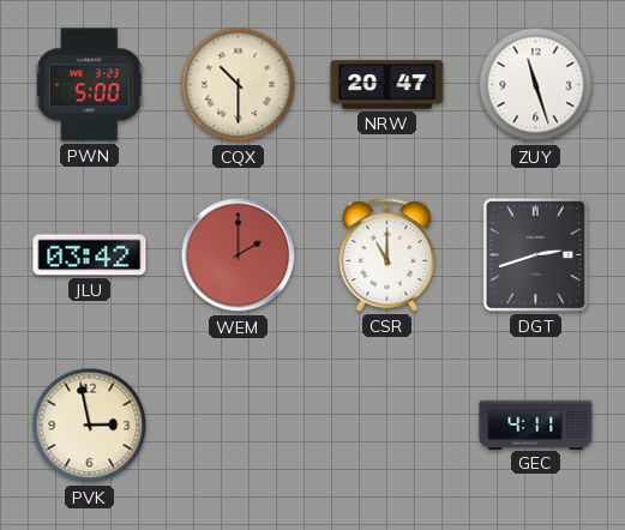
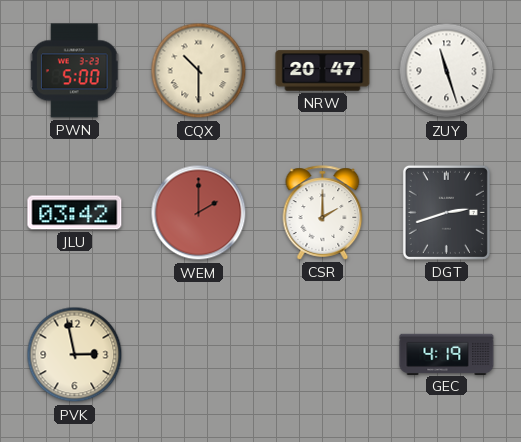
CSR: 11:00 -> 2:00 (323, 213)
GEC: 4:11 -> 4:19 (447, 354)
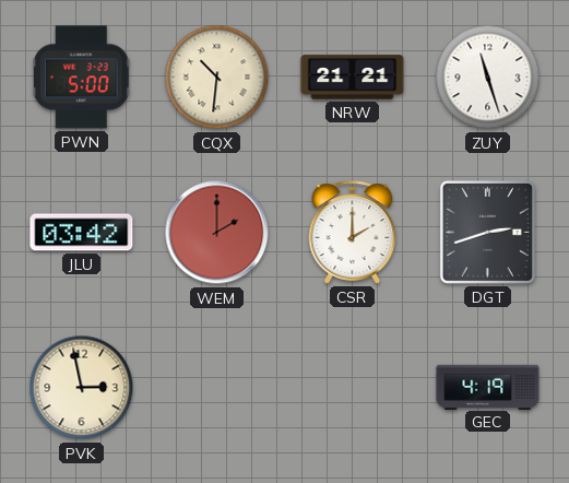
CQX: 10:30 -> 10:31 (217, 78)
NRW: 20:47 -> 21:21 (353, 78)
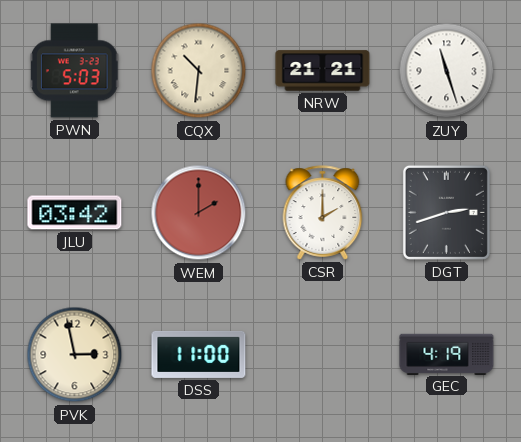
PWN: 5:00 -> 5:03 (75, 71)
DSS: none -> 11:00 (199, 354)
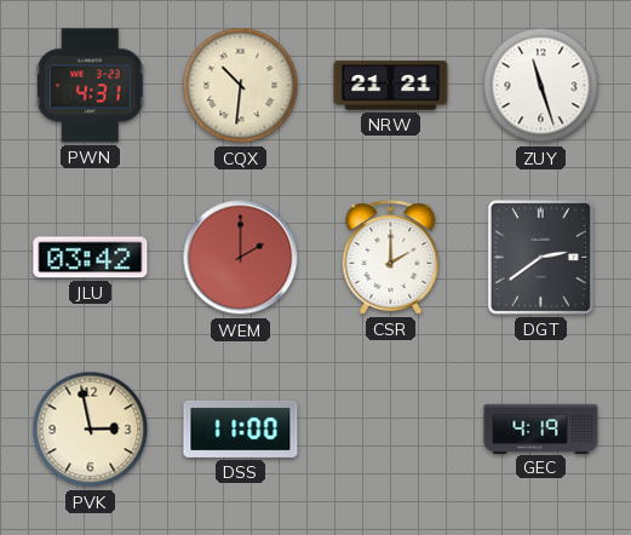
PWN: 5:03 -> 4:31 (91, 86)
DGT: 2:42 -> 2:39 (540, 257)
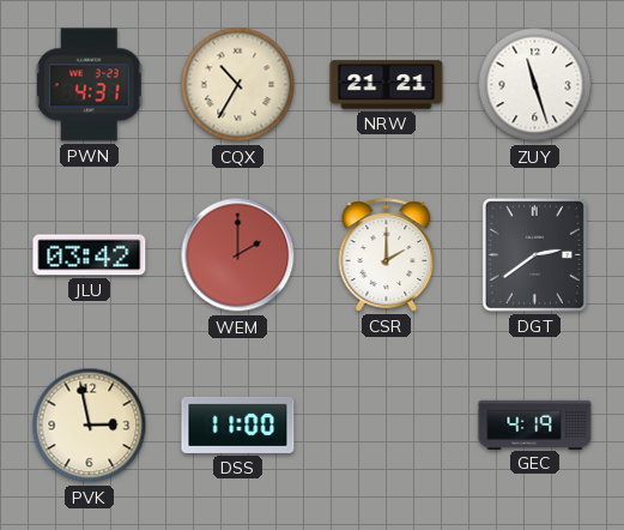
CQX: 10:31 -> 10:35 (238, 85)
